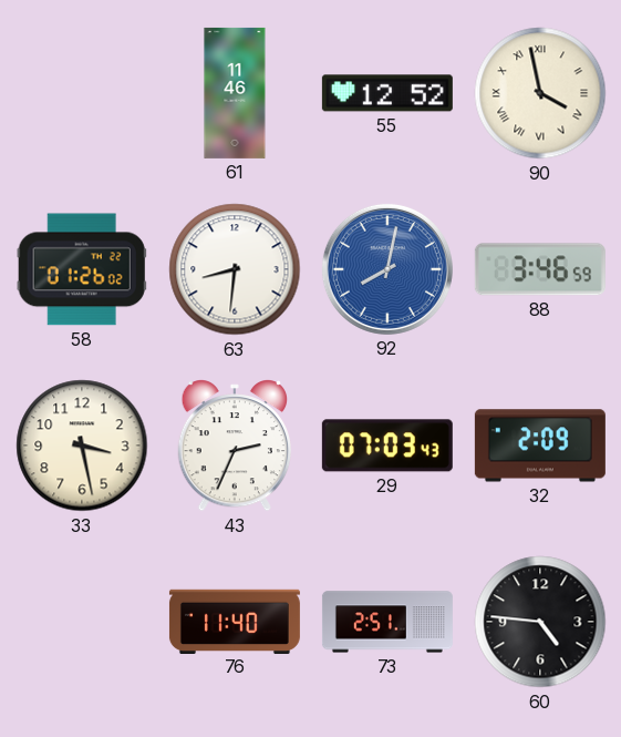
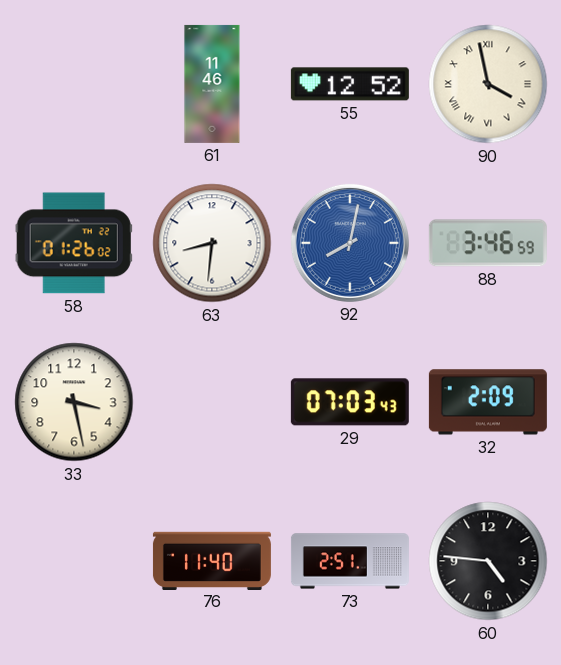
43: 2:34 -> none (234, 447)
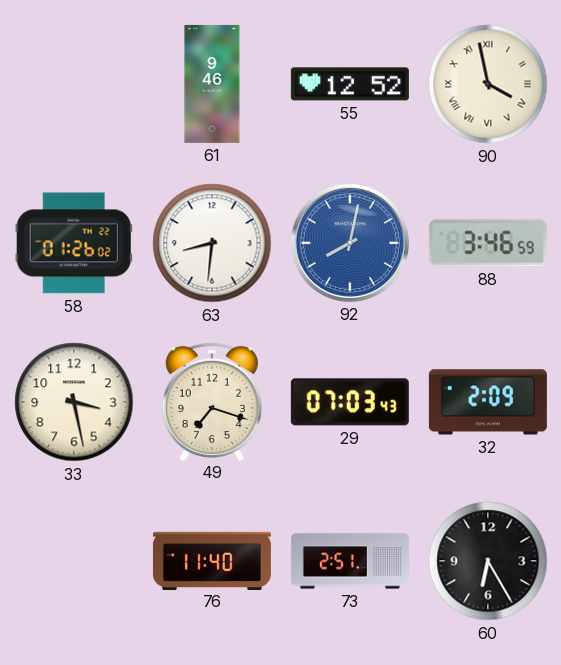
61: 11:46 -> 9:46 (212, 84)
49: none -> 7:18 (212, 401)
60: 4:46 -> 6:25 (488, 561)
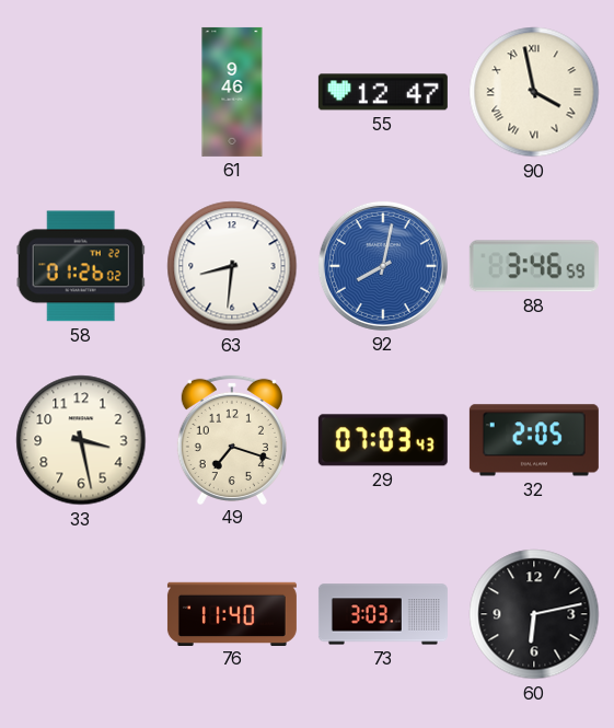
55: 12:52 -> 12:47 (383, 92)
32: 2:09 -> 2:05 (534, 440)
73: 2:51 -> 3:03 (383, 614)
60: 6:25 -> 6:13 (534, 614)
